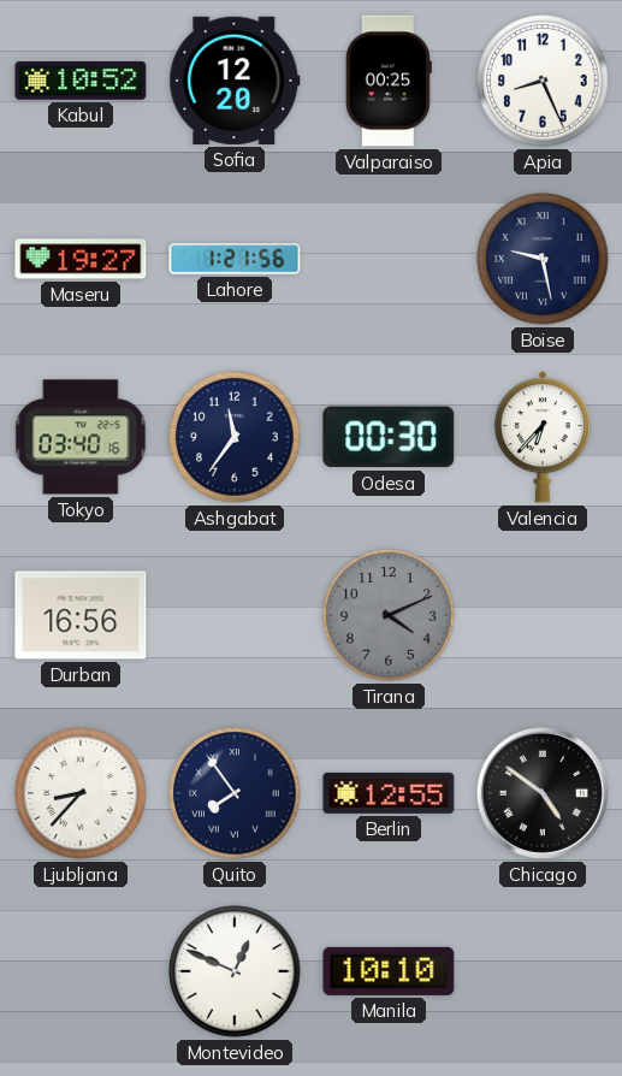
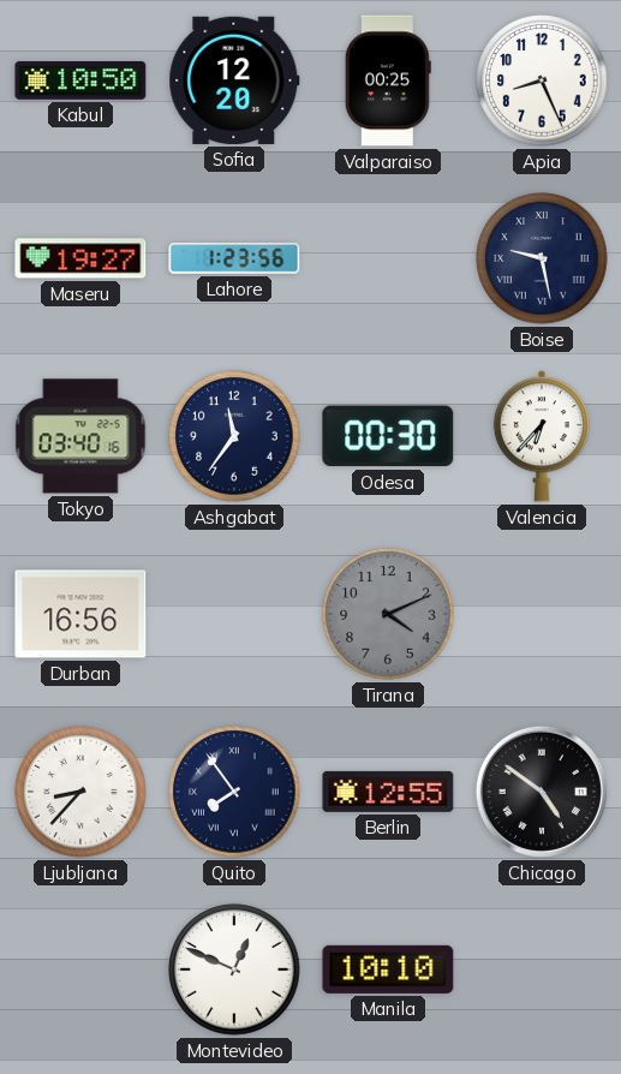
Kabul: 10:52 -> 10:50 (80, 80)
Lahore: 1:21 -> 1:23 (234, 258)
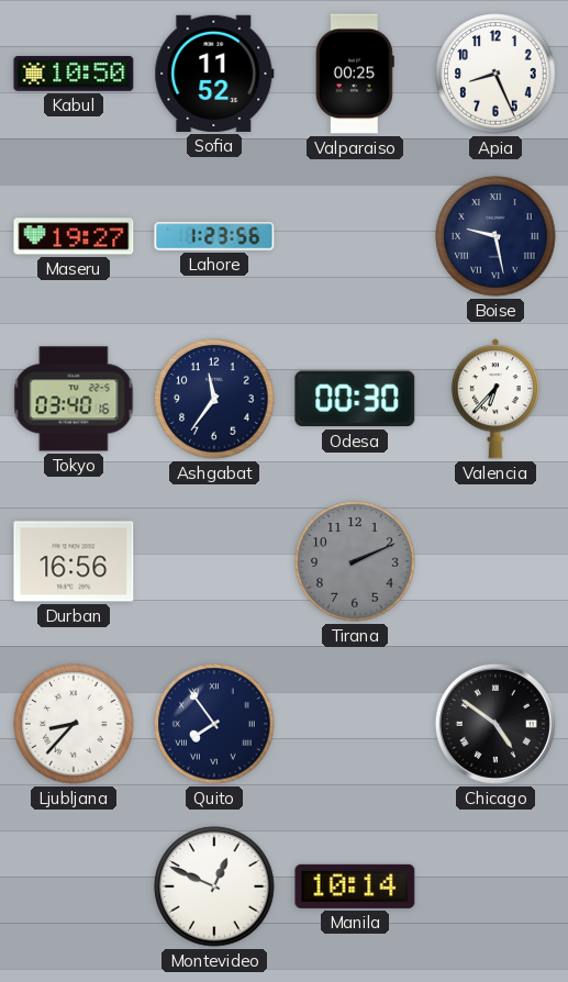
Sofia: 12:20 -> 11:52 (214, 74)
Tirana: 4:11 -> 2:11 (355, 561)
Berlin: 12:55 -> none (388, 792)
Manila: 10:10 -> 10:14 (355, 886)
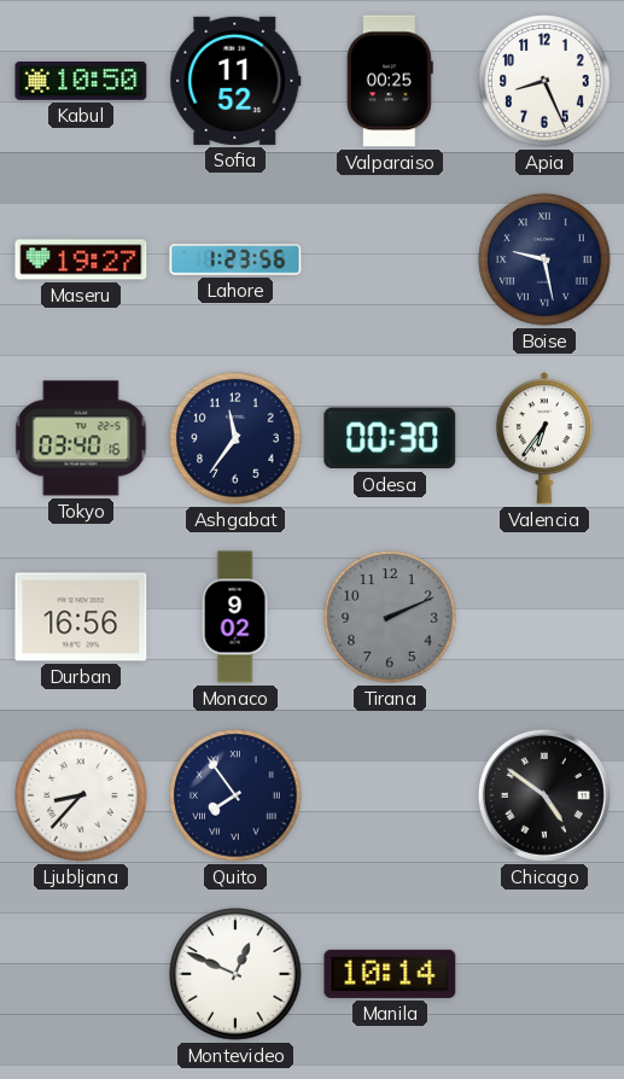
Valencia: 6:37 -> 6:36 (544, 438)
Monaco: none -> 9:02 (235, 617)
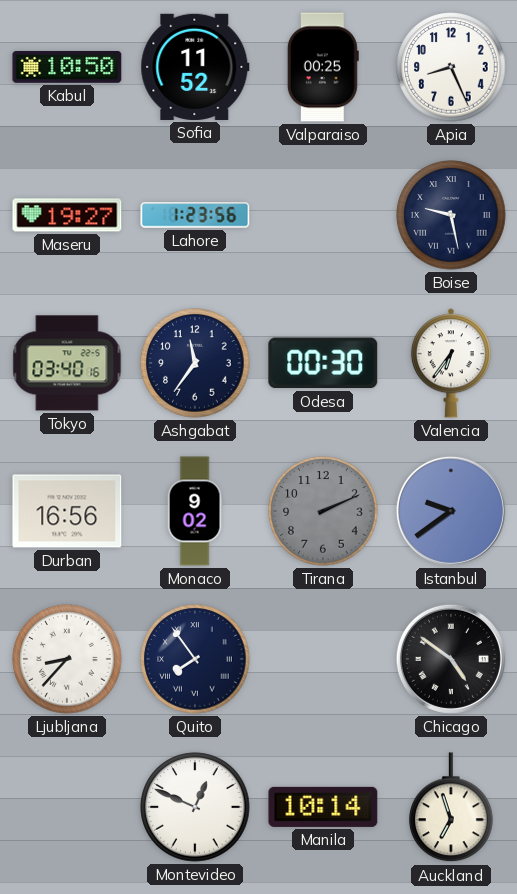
Istanbul: none -> 9:39 (451, 511)
Auckland: none -> 6:57 (451, 808)
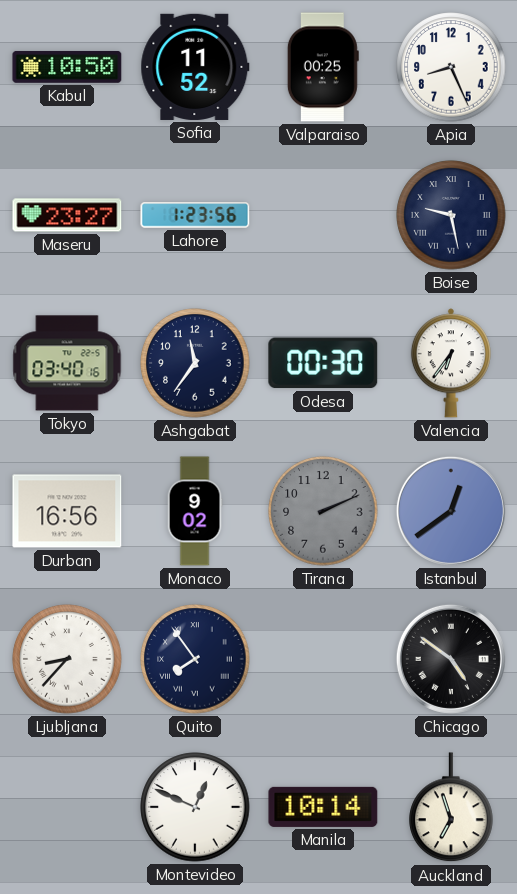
Maseru: 19:27 -> 23:27 (67, 215)
Istanbul: 9:39 -> 12:39 (451, 511)
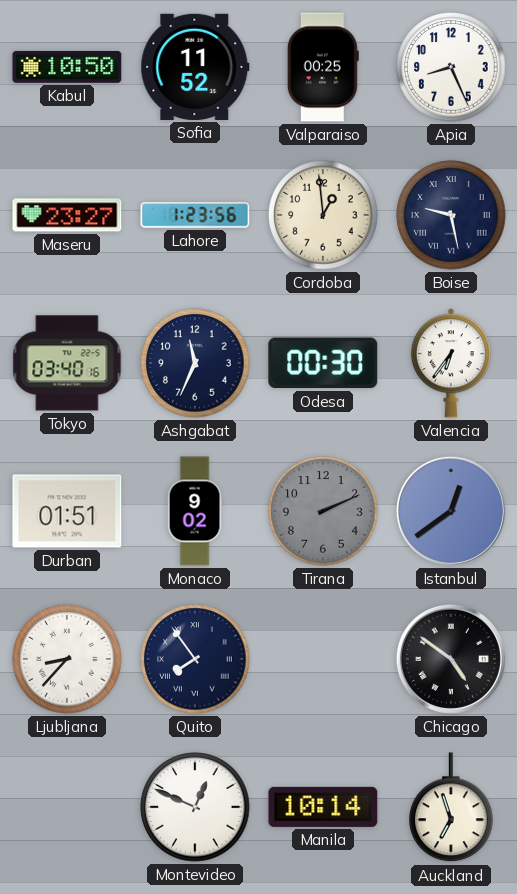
Cordoba: none -> 12:59 (323, 215)
Ashgabat: 11:36 -> 11:34 (195, 363)
Durban: 16:56 -> 01:51 (67, 511)
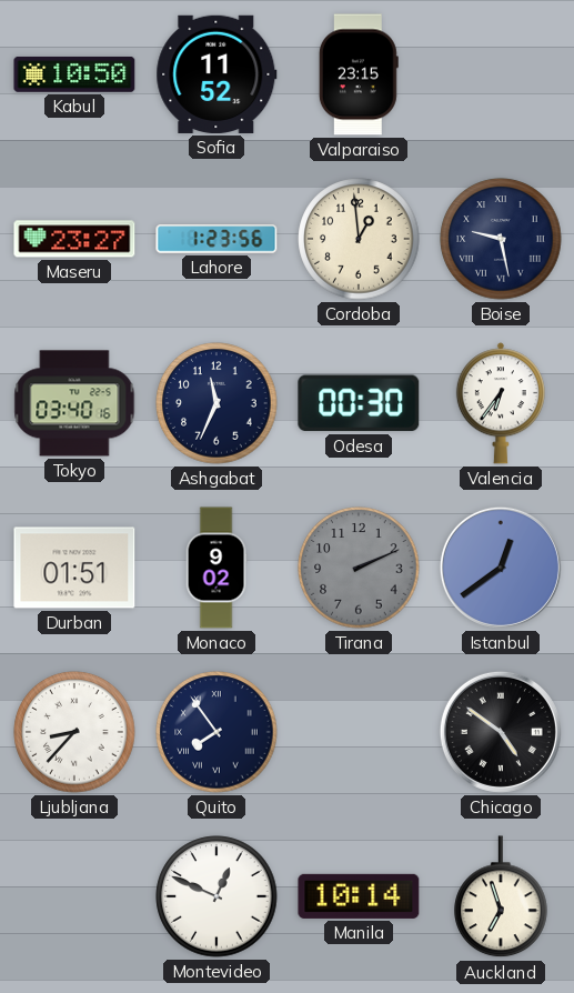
Valparaiso: 00:25 -> 23:15 (359, 74)
Apia: 8:26 -> none (451, 67)
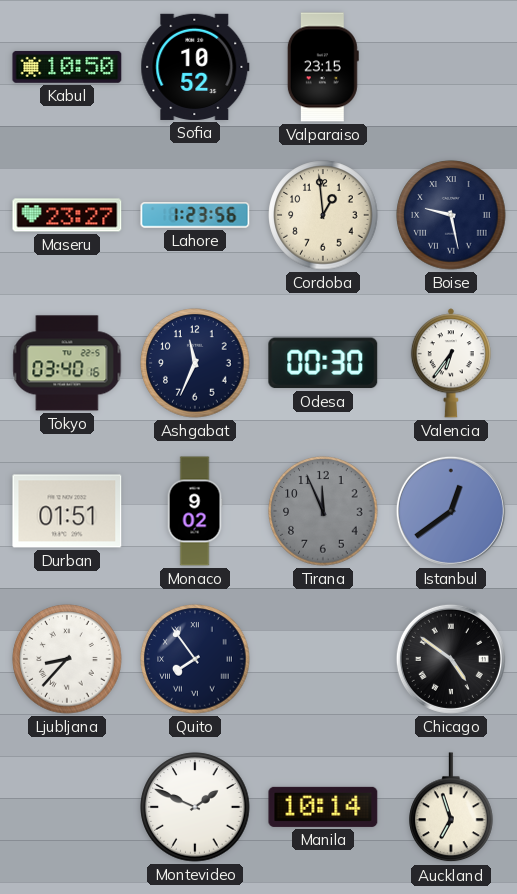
Sofia: 11:52 -> 10:52 (195, 67)
Tirana: 2:11 -> 11:56 (323, 511)
Montevideo: 12:49 -> 1:49 (195, 807)
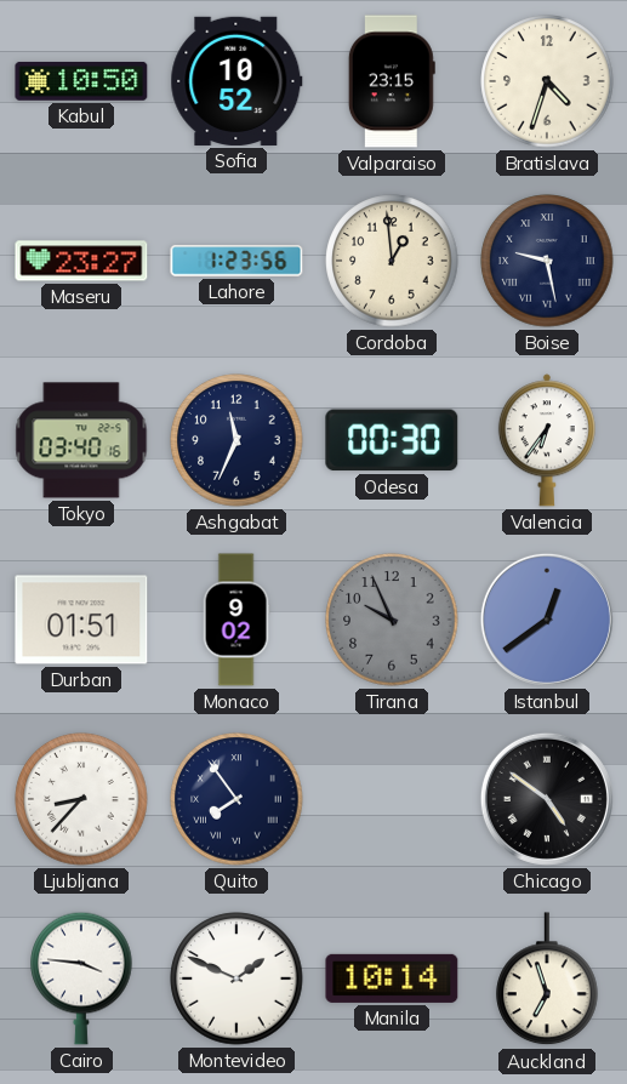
Bratislava: none -> 4:33 (547, 81)
Tirana: 11:56 -> 9:56 (392, 620)
Cairo: none -> 3:46 (81, 979)
